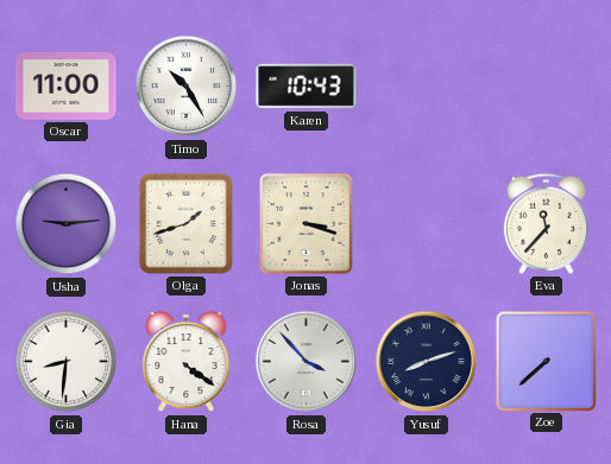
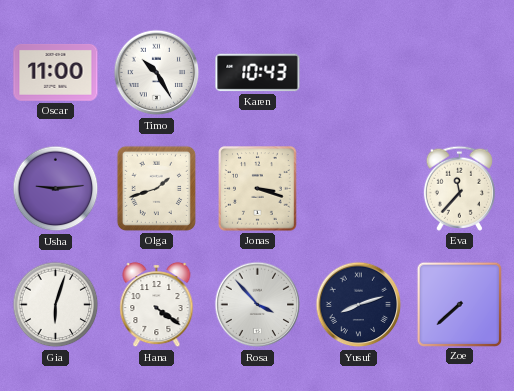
Gia: 8:31 -> 6:03 (56, 305)
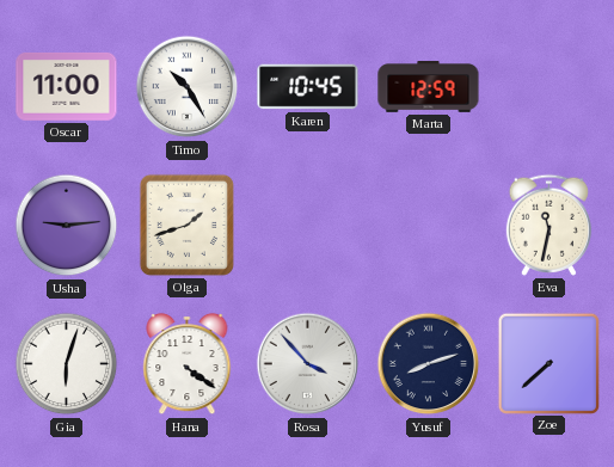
Karen: 10:43 -> 10:45 (308, 87)
Marta: none -> 12:59 (429, 87)
Jonas: 3:18 -> none (258, 189)
Eva: 11:37 -> 11:32 (548, 225)
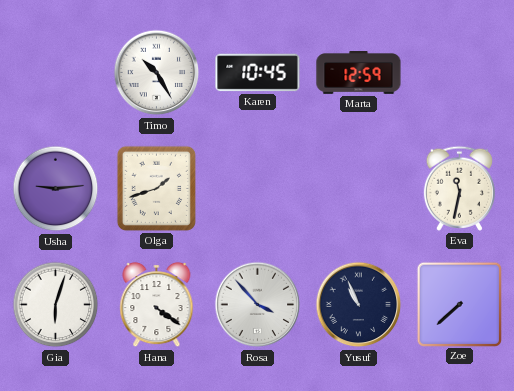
Oscar: 11:00 -> none (67, 87)
Yusuf: 8:12 -> 10:56 (359, 305)
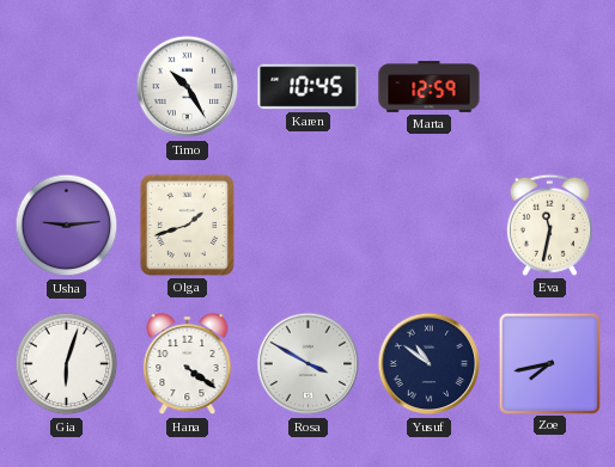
Rosa: 3:53 -> 3:50 (309, 364)
Yusuf: 10:56 -> 10:51 (430, 364)
Zoe: 7:38 -> 7:43 (549, 363)
